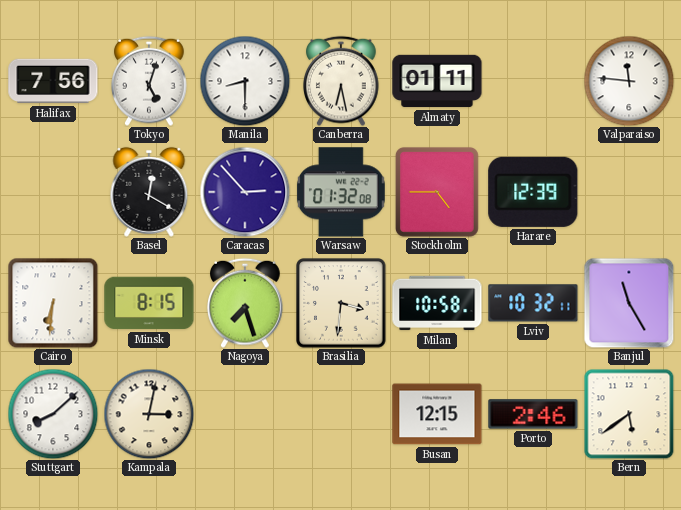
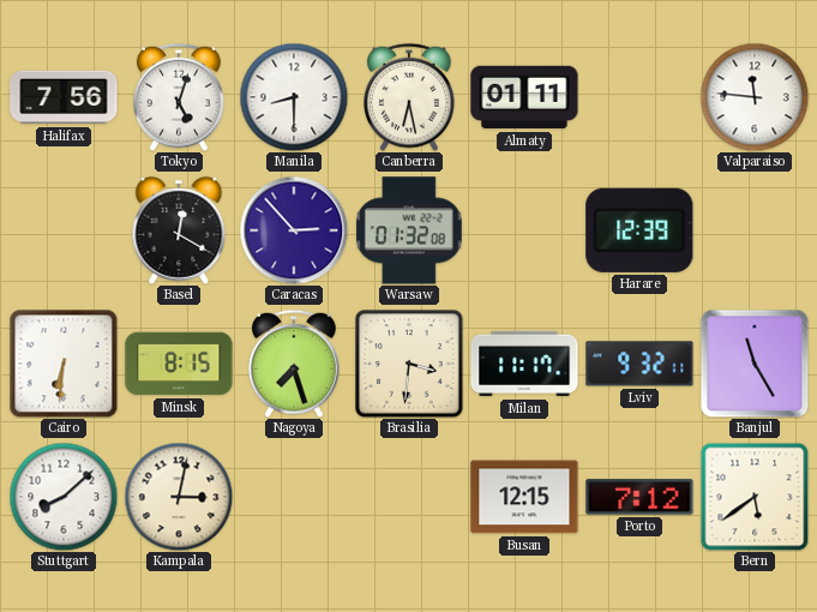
Stockholm: 4:45 -> none (437, 192)
Milan: 10:58 -> 11:17 (524, 364)
Lviv: 10:32 -> 9:32 (639, 364)
Porto: 2:46 -> 7:12 (639, 497)
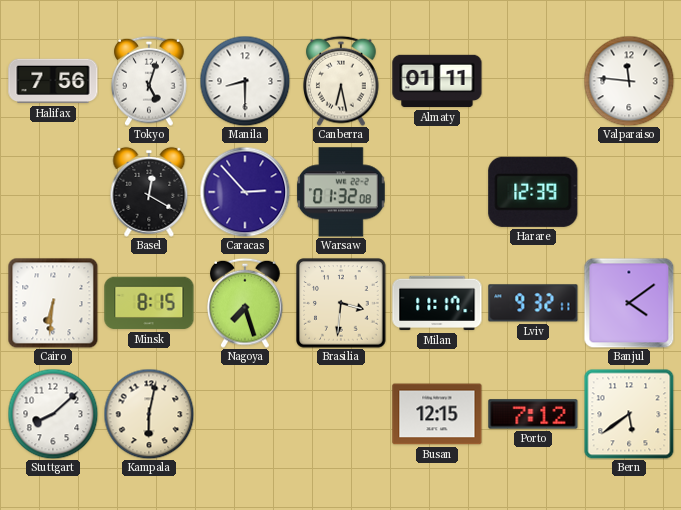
Banjul: 11:25 -> 4:09 (629, 303)
Kampala: 3:02 -> 6:02 (149, 414)
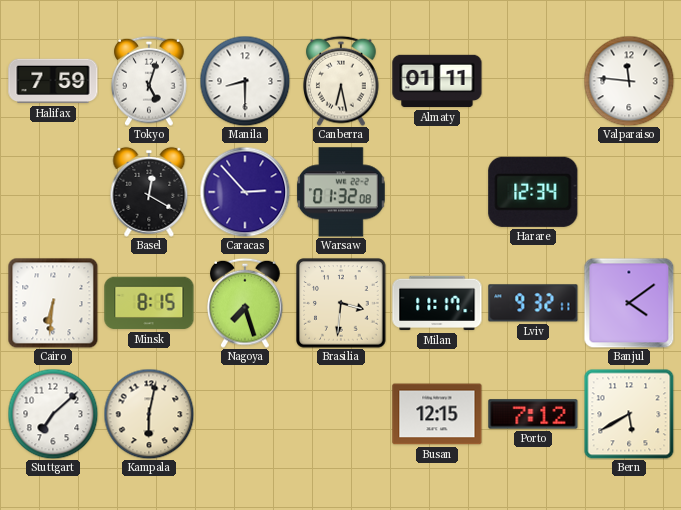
Halifax: 7:56 -> 7:59 (53, 81)
Harare: 12:39 -> 12:34 (533, 192)
Stuttgart: 8:08 -> 7:08 (53, 414)
Bern: 5:39 -> 5:40 (629, 414)
